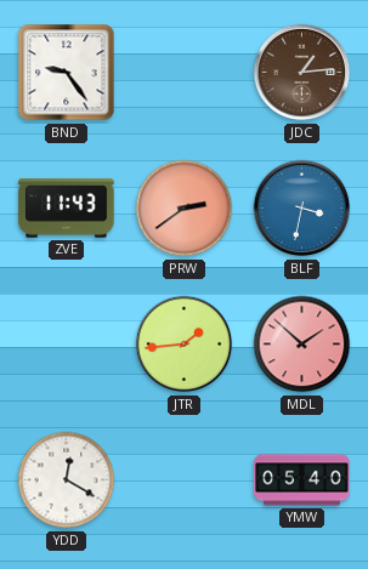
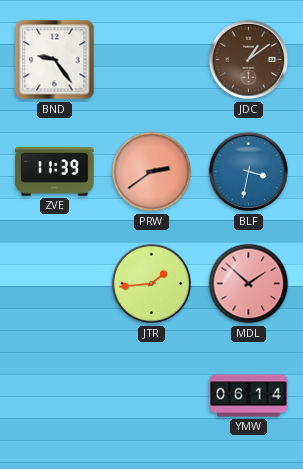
JDC: 1:14 -> 1:09 (249, 60)
ZVE: 11:43 -> 11:39 (55, 172)
YDD: 12:20 -> none (67, 480)
YMW: 05:40 -> 06:14 (249, 396)
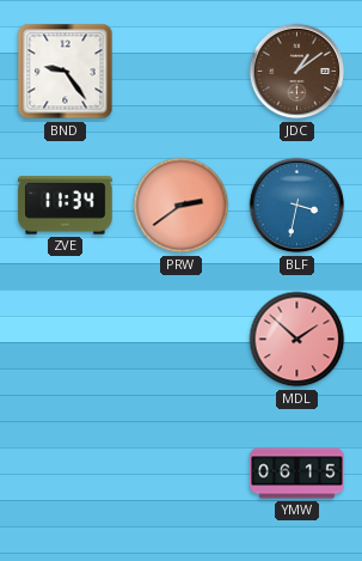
ZVE: 11:39 -> 11:34 (66, 206)
JTR: 1:44 -> none (152, 284)
YMW: 06:14 -> 06:15 (297, 474)
